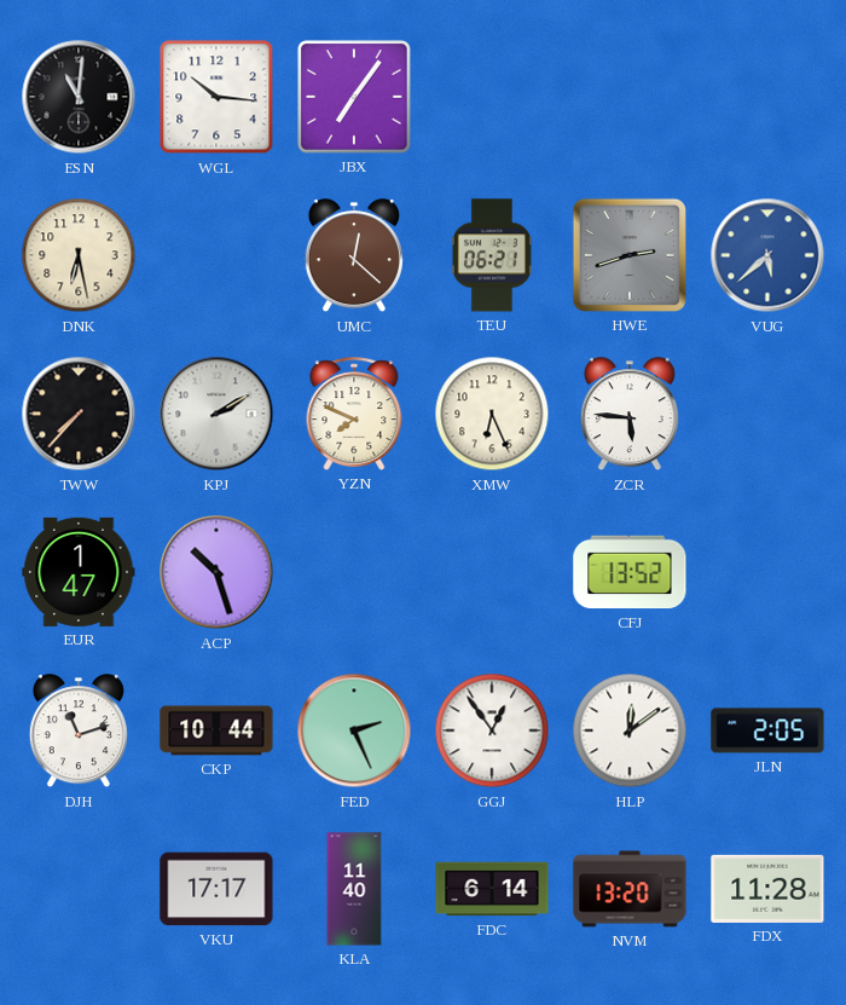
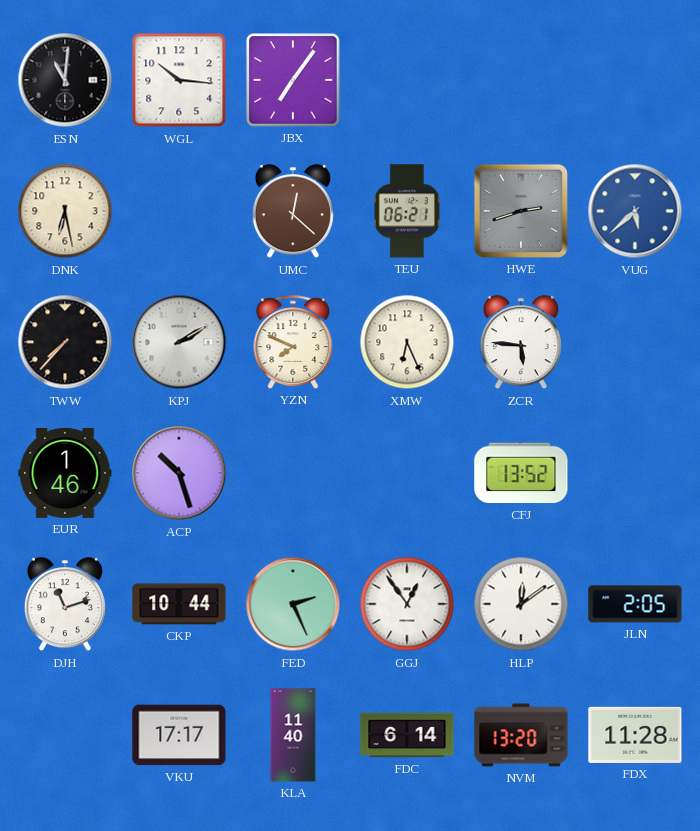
EUR: 1:47 -> 1:46 (65, 473)
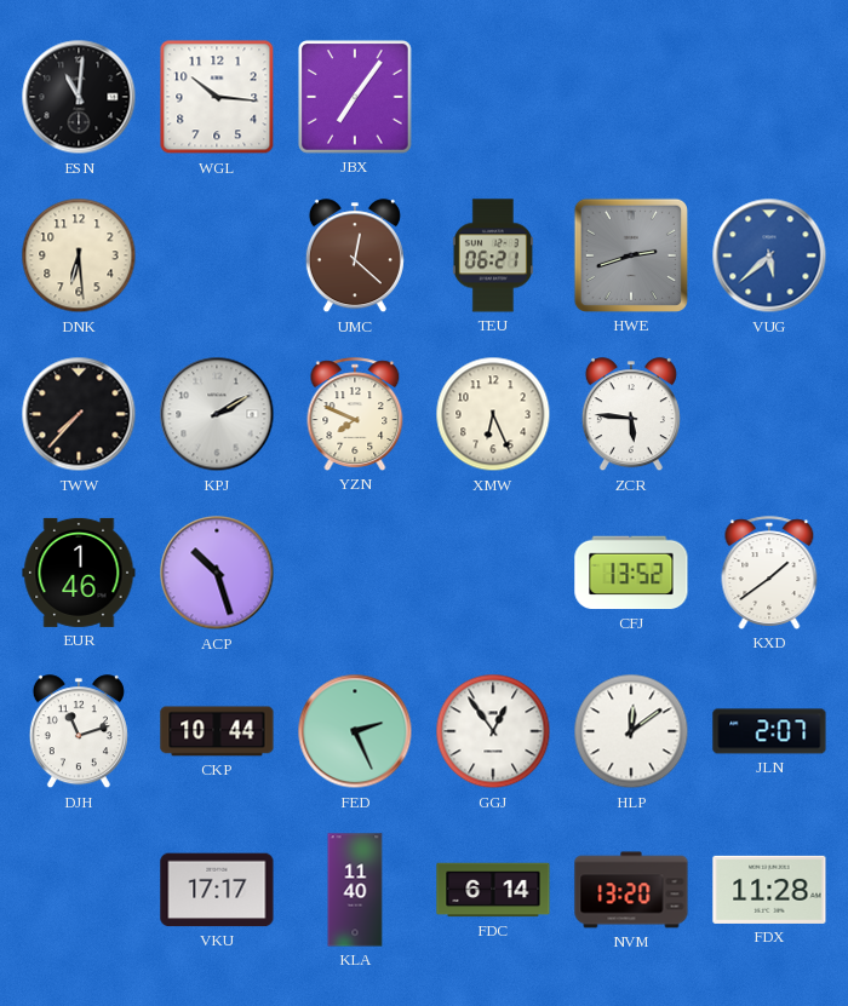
DNK: 6:28 -> 6:29 (79, 255)
KXD: none -> 1:39 (769, 573)
JLN: 2:05 -> 2:07 (769, 731)
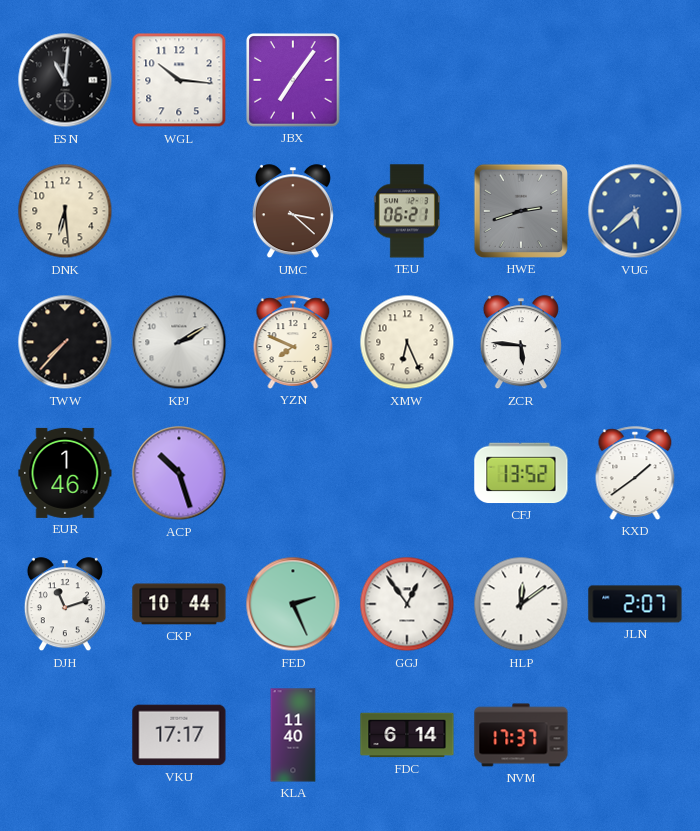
UMC: 12:22 -> 3:22 (293, 212)
NVM: 13:20 -> 17:37 (521, 735)
FDX: 11:28 -> none (769, 890)
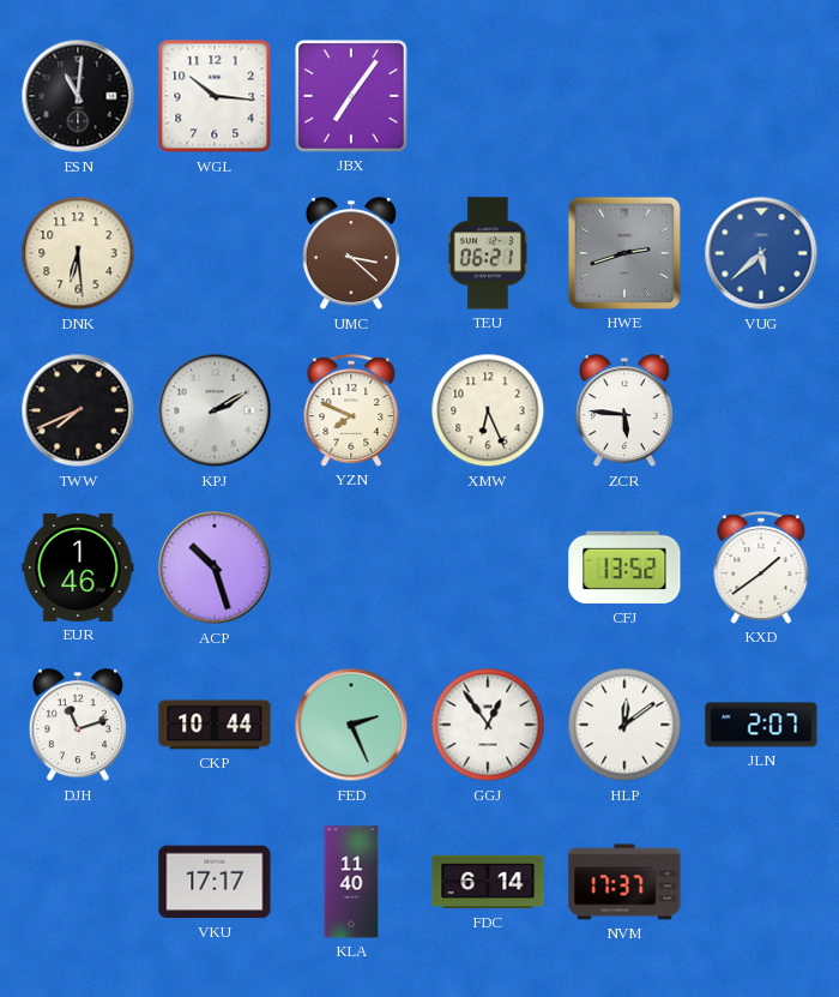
TWW: 7:37 -> 7:41 (78, 410)
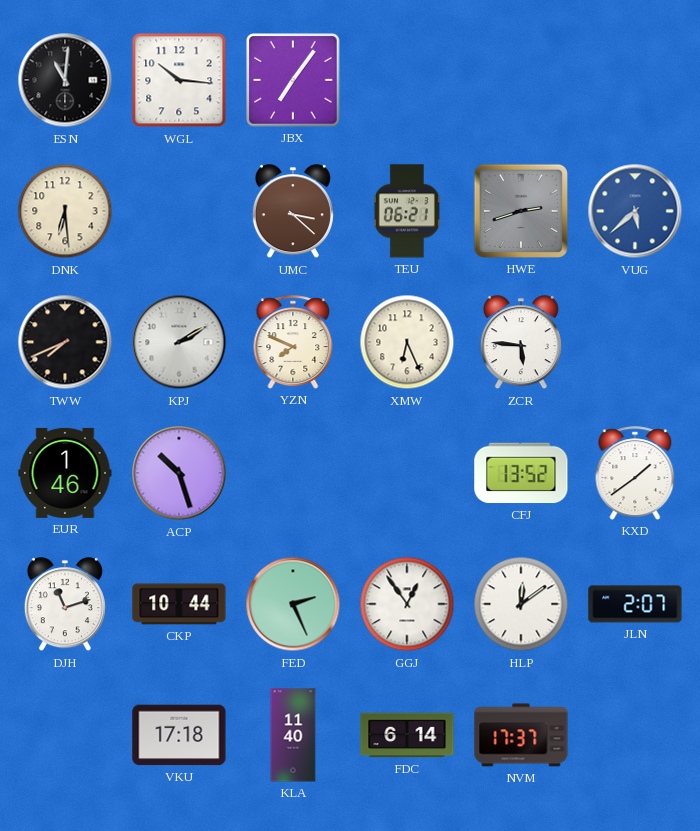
VKU: 17:17 -> 17:18 (179, 735)
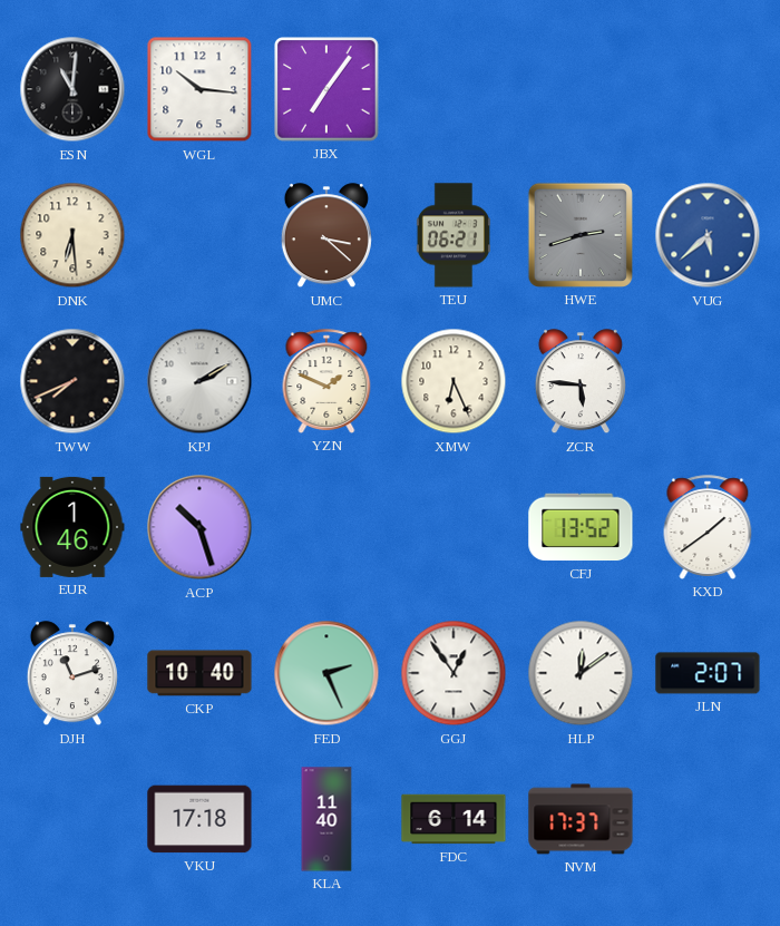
YZN: 7:49 -> 1:49 (326, 381)
CKP: 10:44 -> 10:40 (199, 673)
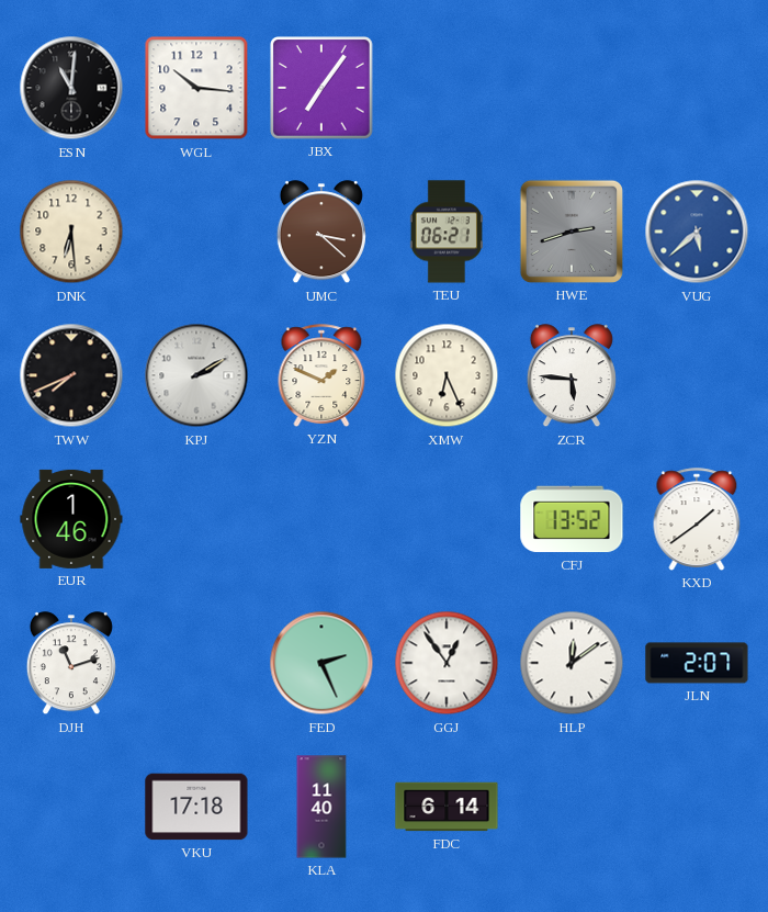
ACP: 10:27 -> none (199, 527)
CKP: 10:40 -> none (199, 673)
NVM: 17:37 -> none (581, 819)
